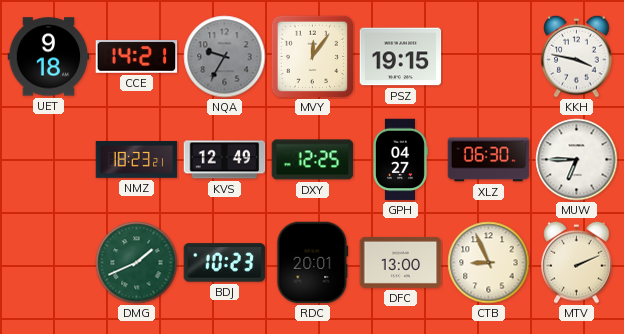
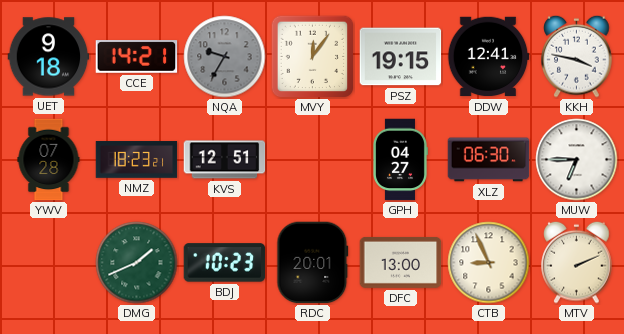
DDW: none -> 12:41 (488, 57)
YWV: none -> 07:28 (49, 160)
KVS: 12:49 -> 12:51 (225, 160)
DXY: 12:25 -> none (313, 160)
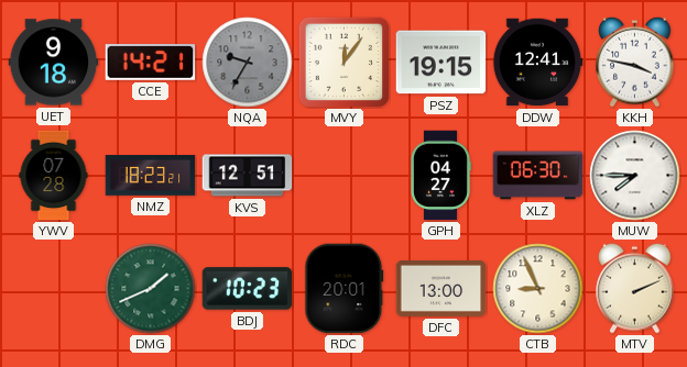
MUW: 6:45 -> 7:45 (635, 176)
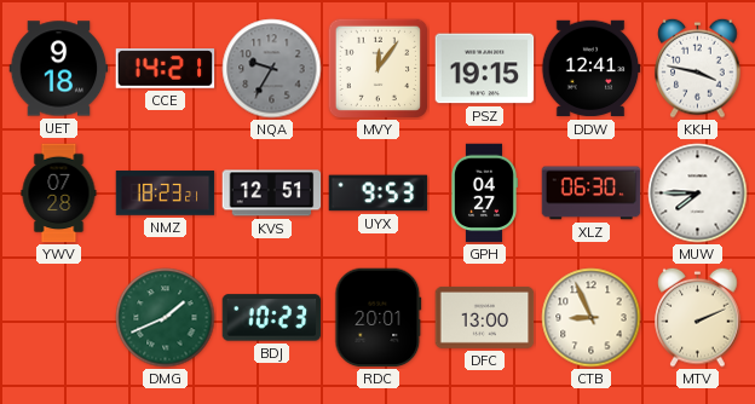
UYX: none -> 9:53 (379, 194)
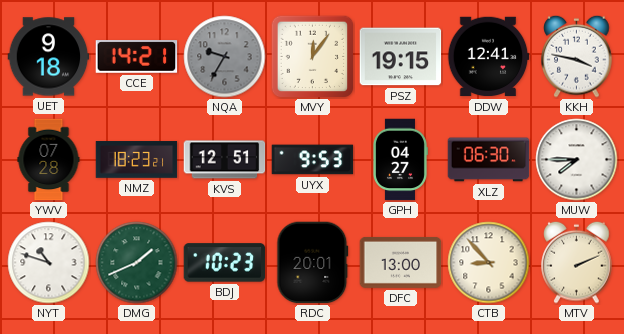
NYT: none -> 10:48 (49, 263)
CTB: 8:56 -> 8:53 (489, 263)
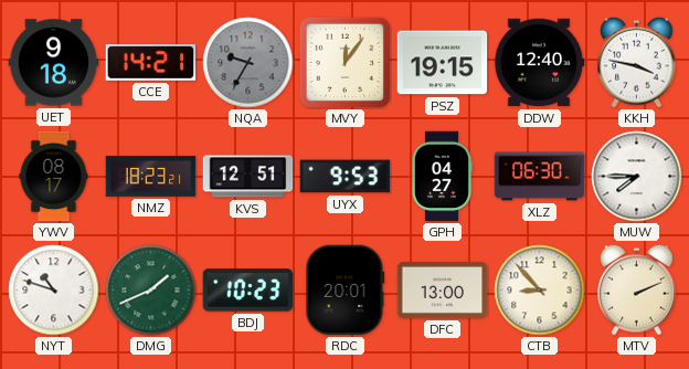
DDW: 12:41 -> 12:40 (539, 63)
YWV: 07:28 -> 08:17 (54, 177)
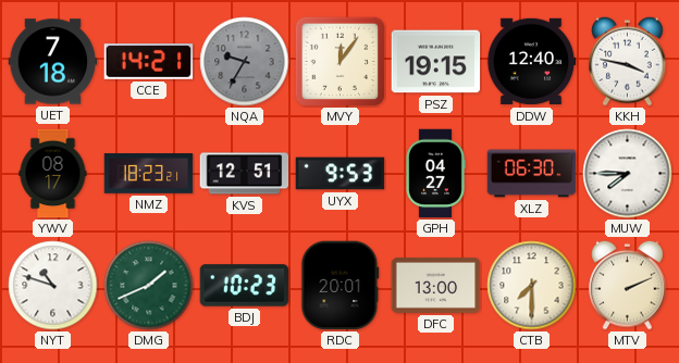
UET: 9:18 -> 7:18 (53, 62)
CTB: 8:53 -> 7:30 (532, 286)
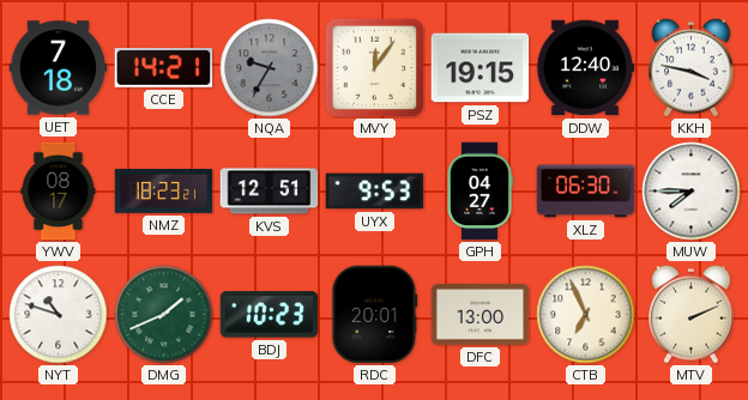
CTB: 7:30 -> 6:56 (586, 315)
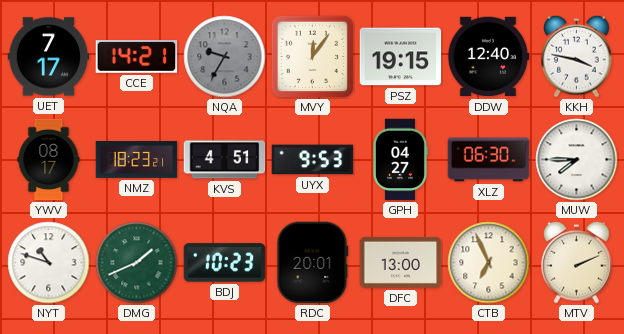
UET: 7:18 -> 7:17 (49, 57)
KVS: 12:51 -> 4:51 (225, 160)
